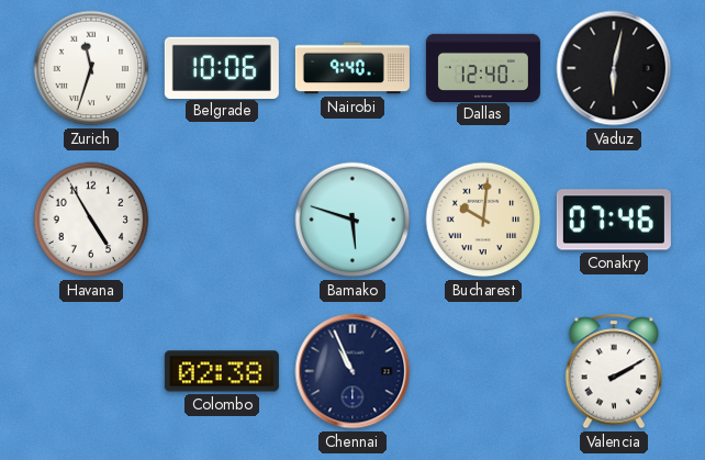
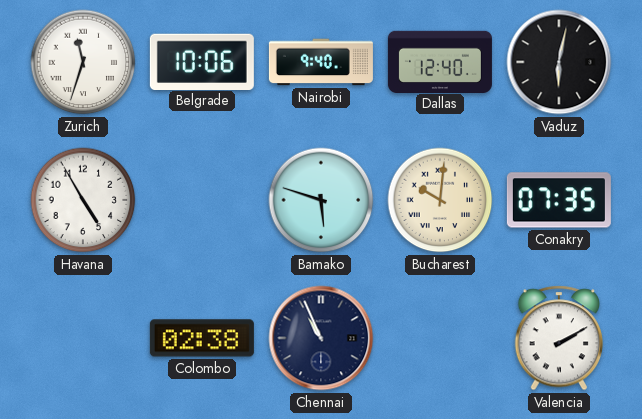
Conakry: 07:46 -> 07:35 (559, 200)
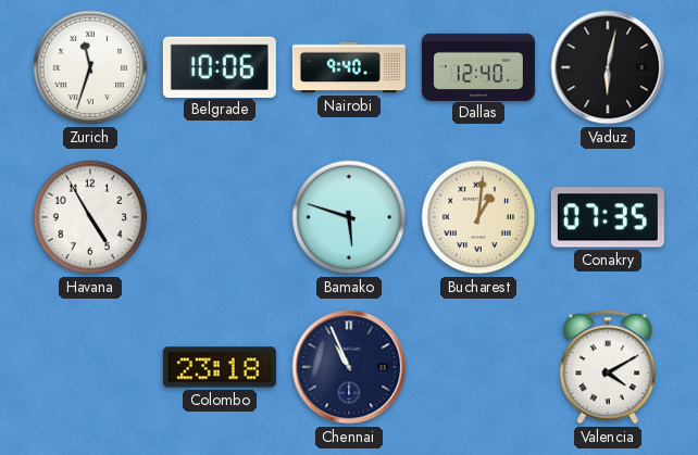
Bucharest: 10:01 -> 1:01 (478, 217)
Colombo: 02:38 -> 23:18 (220, 367)
Valencia: 2:10 -> 4:10 (608, 367)
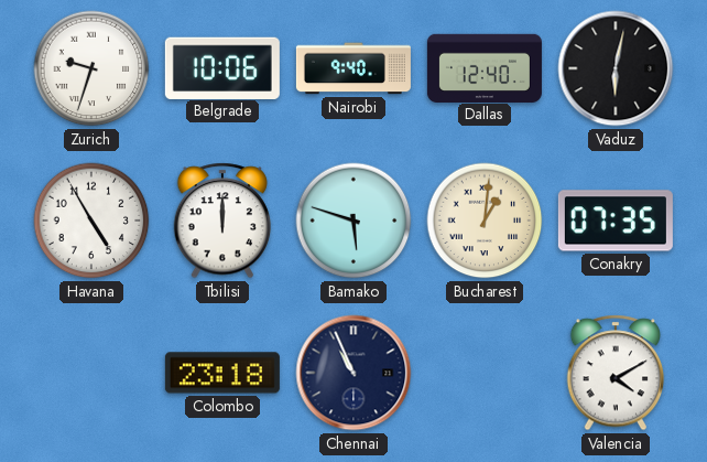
Zurich: 11:33 -> 9:33 (91, 68)
Tbilisi: none -> 12:00 (222, 221)
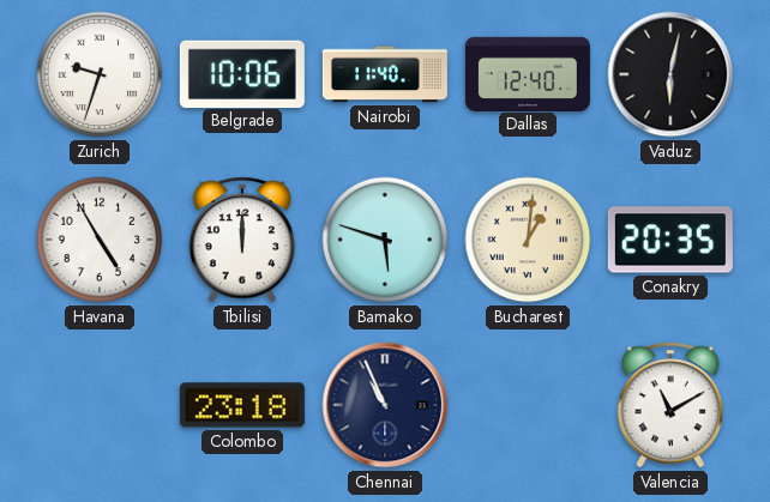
Nairobi: 9:40 -> 11:40 (385, 74)
Conakry: 07:35 -> 20:35 (670, 240)
Valencia: 4:10 -> 11:10 (670, 405)
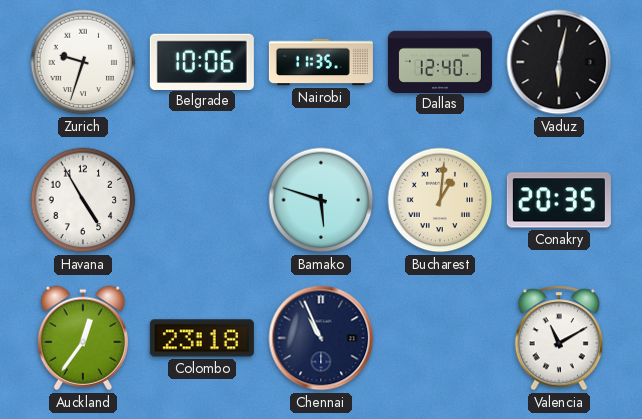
Nairobi: 11:40 -> 11:35 (321, 62)
Tbilisi: 12:00 -> none (242, 240)
Auckland: none -> 12:36 (83, 338)
